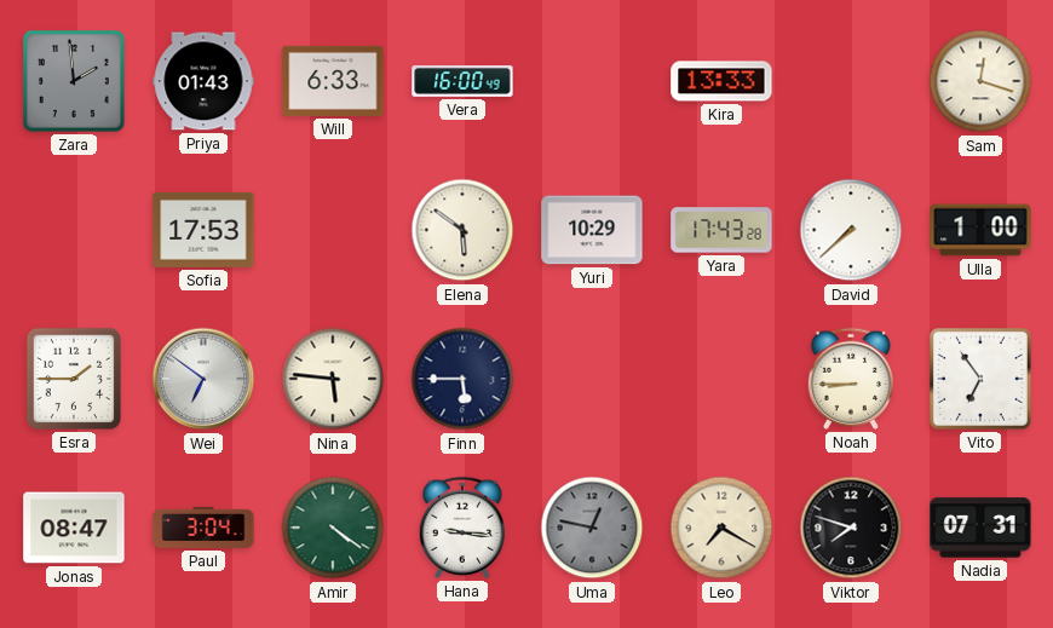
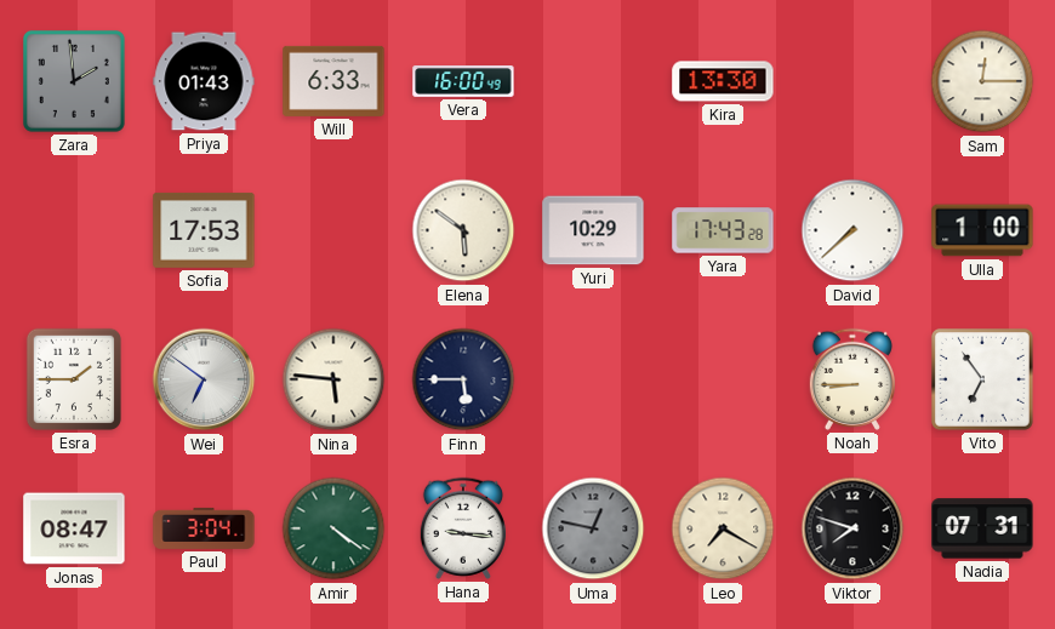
Kira: 13:33 -> 13:30 (723, 81)
Sam: 12:18 -> 12:15 (982, 81)
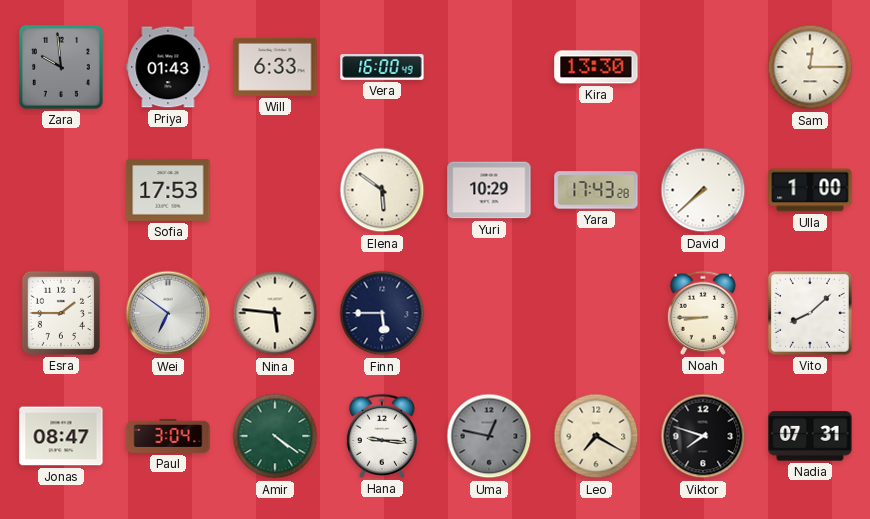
Zara: 1:59 -> 9:59 (61, 67)
Vito: 6:54 -> 8:08 (810, 313)
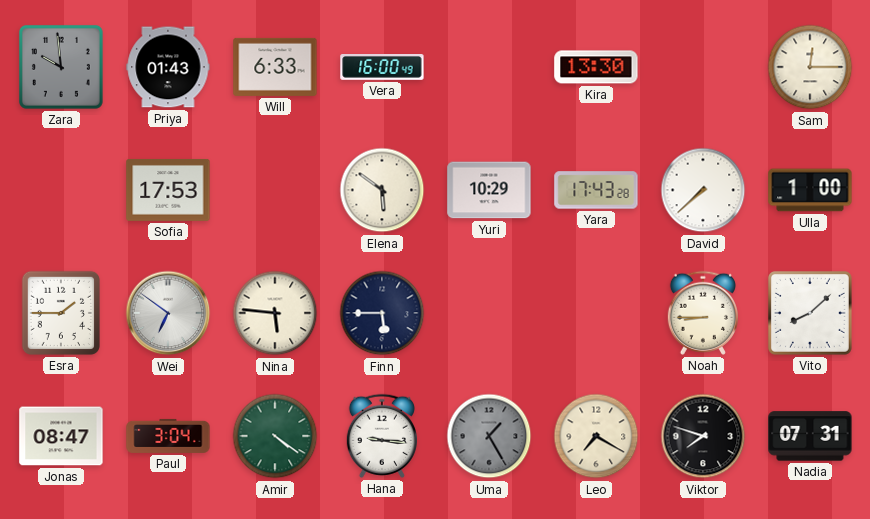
Uma: 12:47 -> 1:25 (489, 436)
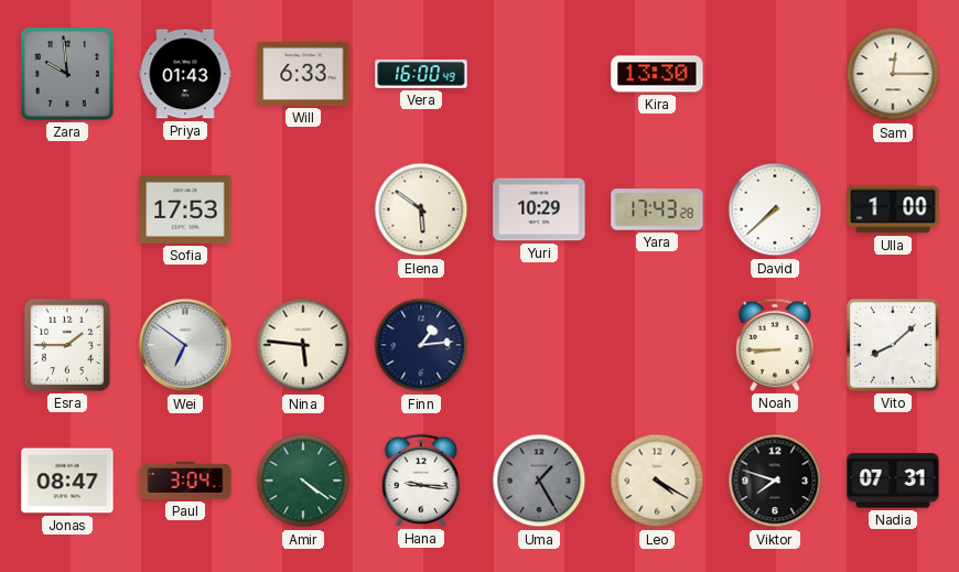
Finn: 5:45 -> 1:14 (421, 345)
Leo: 7:20 -> 4:20 (657, 481)
